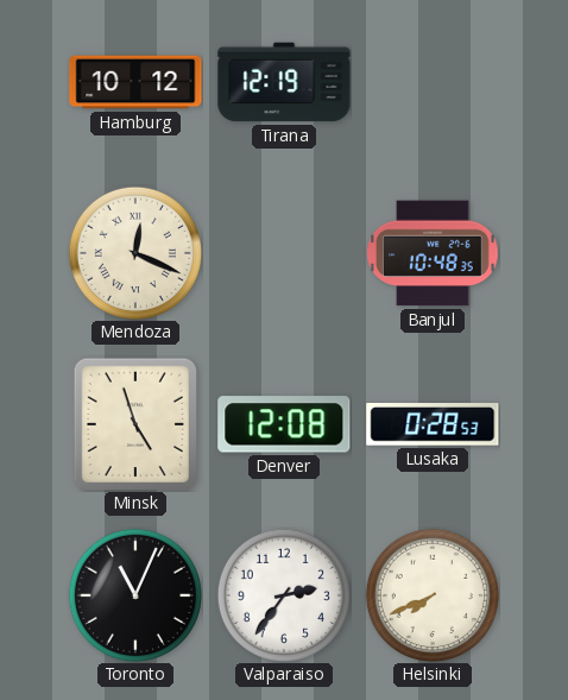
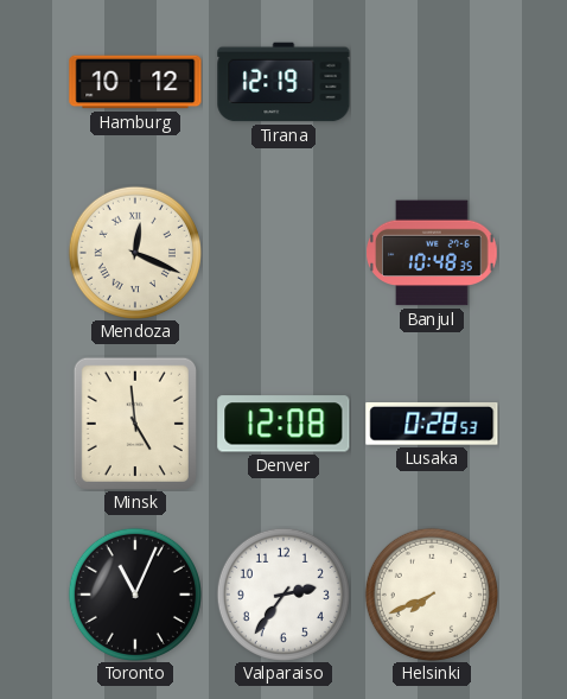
Minsk: 4:57 -> 4:59 (135, 424)
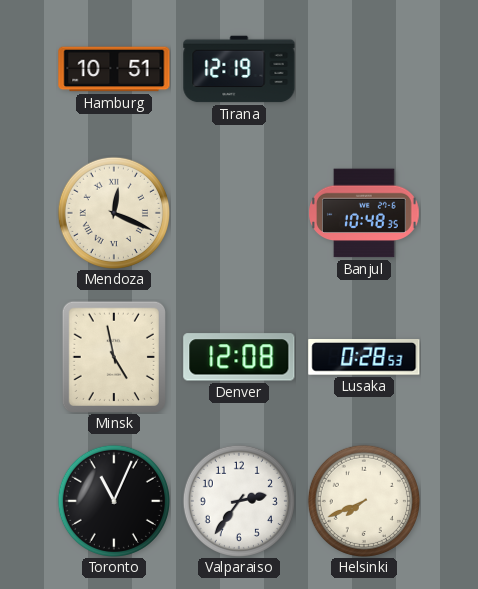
Hamburg: 10:12 -> 10:51 (114, 69)
Minsk: 4:59 -> 4:58 (114, 357)
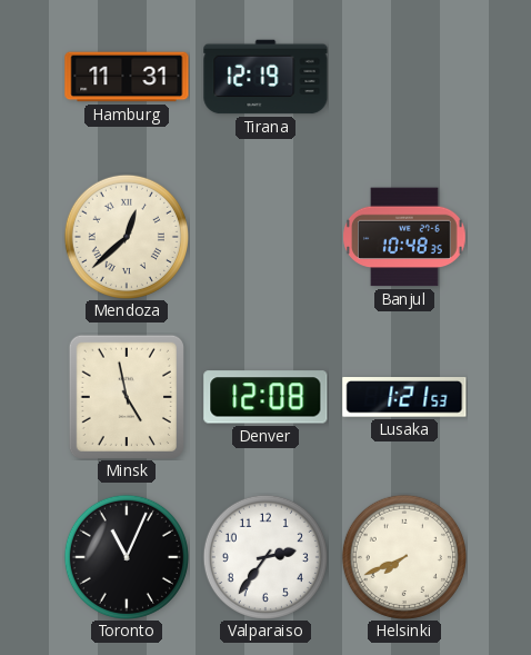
Hamburg: 10:51 -> 11:31 (127, 77)
Mendoza: 12:19 -> 12:38 (127, 237)
Lusaka: 0:28 -> 1:21 (404, 398)
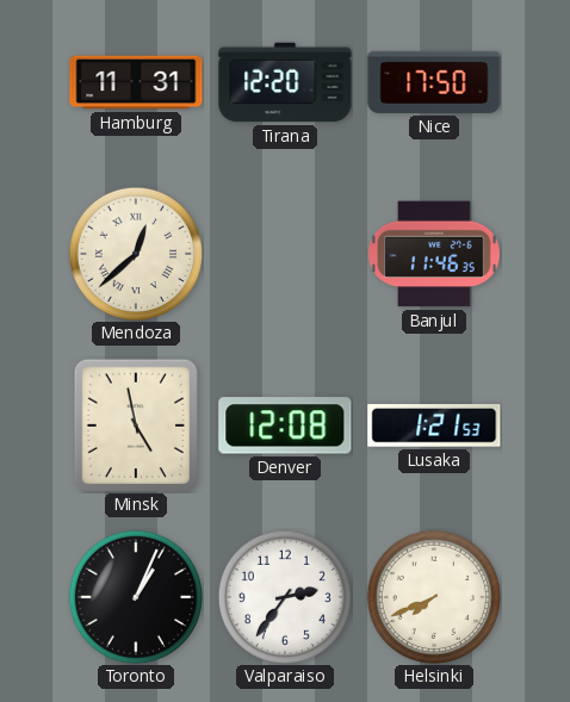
Tirana: 12:19 -> 12:20 (285, 82)
Nice: none -> 17:50 (434, 82)
Banjul: 10:48 -> 11:46 (435, 254)
Toronto: 11:04 -> 1:04 (136, 597)
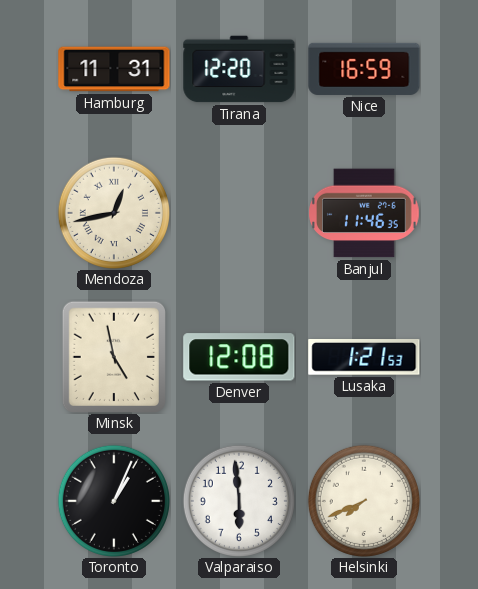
Nice: 17:50 -> 16:59 (364, 69)
Mendoza: 12:38 -> 12:43 (114, 213)
Valparaiso: 2:36 -> 5:59 (239, 501)
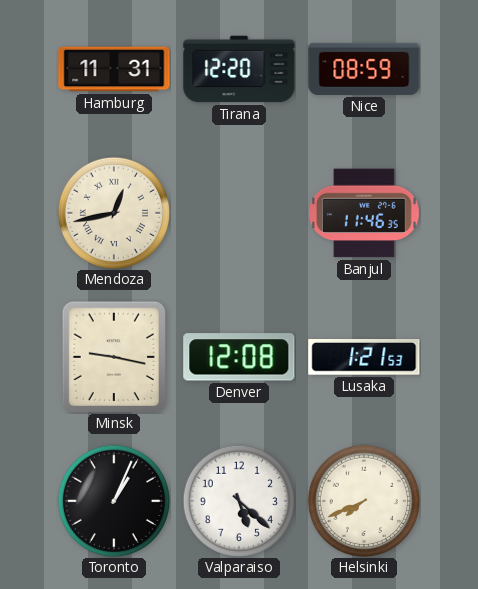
Nice: 16:59 -> 08:59 (364, 69)
Minsk: 4:58 -> 9:17 (114, 357)
Valparaiso: 5:59 -> 5:22 (239, 501)
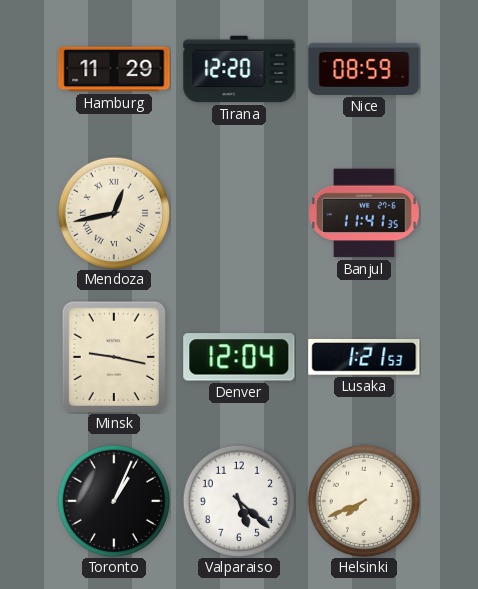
Hamburg: 11:31 -> 11:29 (114, 69)
Banjul: 11:46 -> 11:41 (365, 213)
Denver: 12:08 -> 12:04 (239, 357)
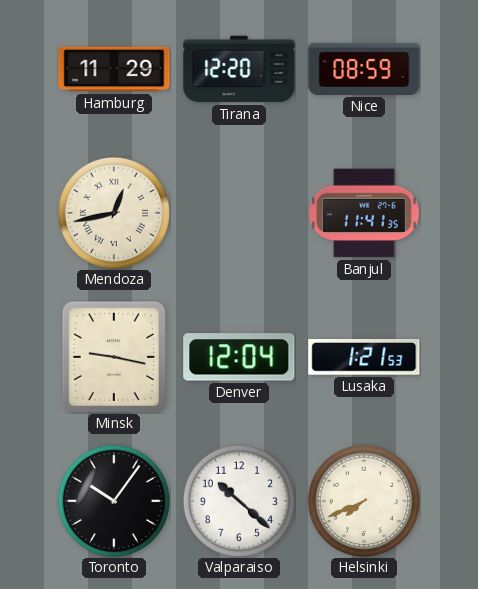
Toronto: 1:04 -> 10:06 (114, 501)
Valparaiso: 5:22 -> 10:22 (239, 501)
